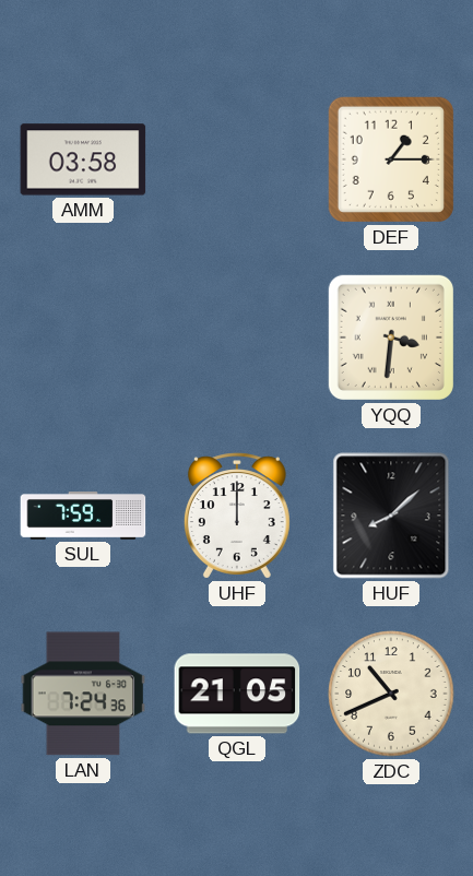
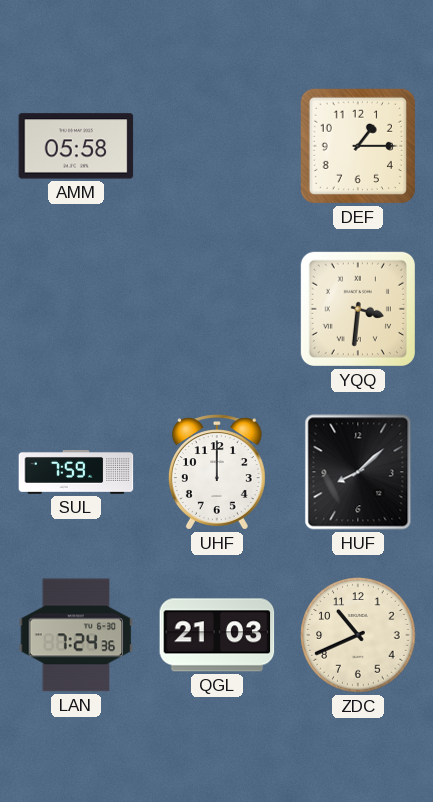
AMM: 03:58 -> 05:58 (76, 146)
QGL: 21:05 -> 21:03 (217, 635)
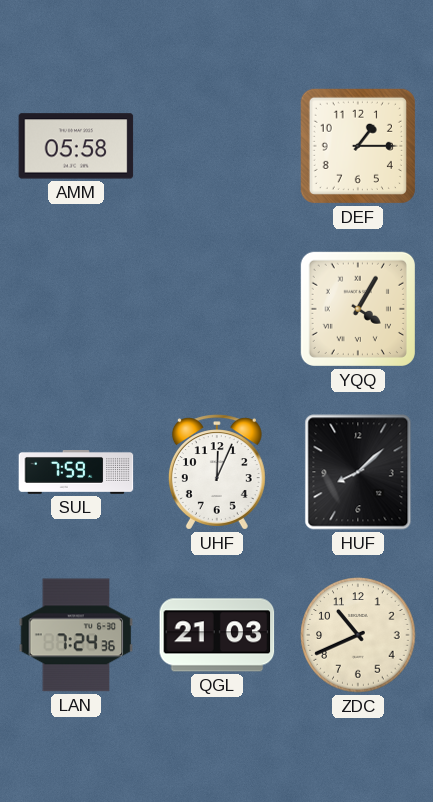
YQQ: 3:31 -> 4:05 (358, 309)
UHF: 12:00 -> 12:04 (217, 472)
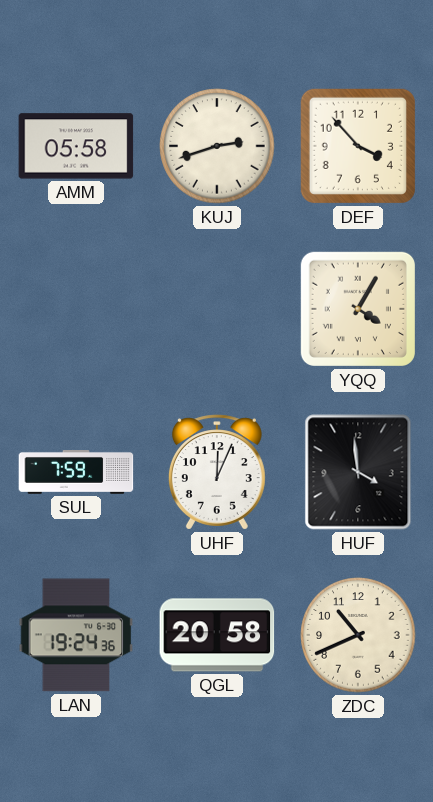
KUJ: none -> 2:42 (217, 146)
DEF: 1:15 -> 3:53 (358, 146)
HUF: 8:08 -> 3:59 (358, 472)
LAN: 7:24 -> 19:24 (76, 635)
QGL: 21:03 -> 20:58 (217, 635)
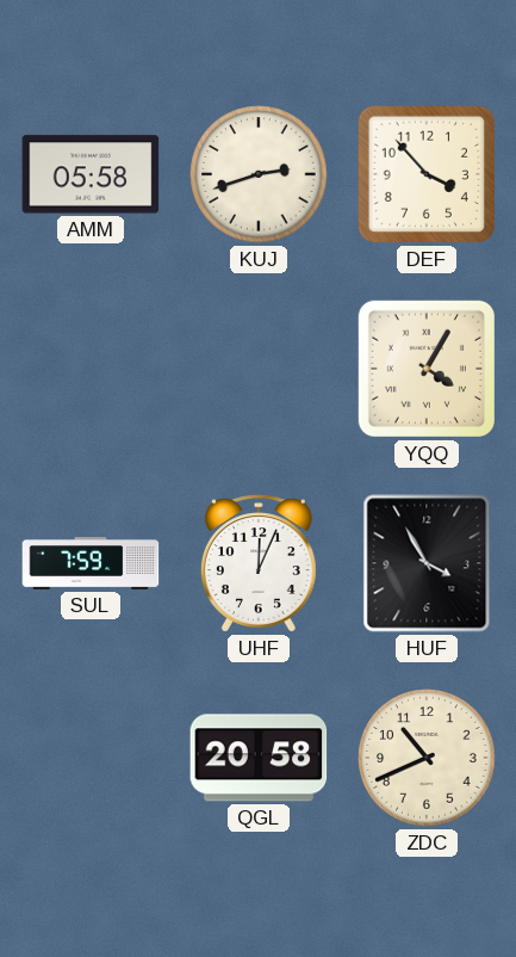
HUF: 3:59 -> 3:55 (427, 563)
LAN: 19:24 -> none (76, 635)
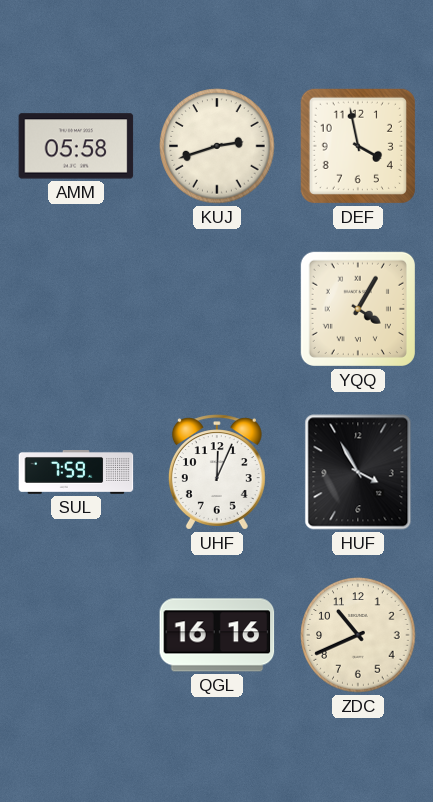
DEF: 3:53 -> 3:58 (358, 146)
QGL: 20:58 -> 16:16 (217, 635)
